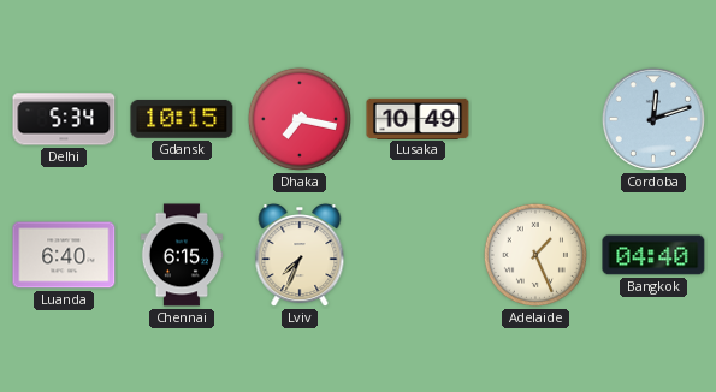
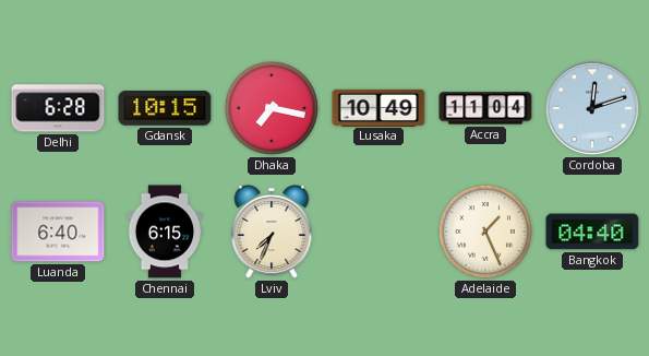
Delhi: 5:34 -> 6:28 (58, 108)
Accra: none -> 11:04 (485, 108)
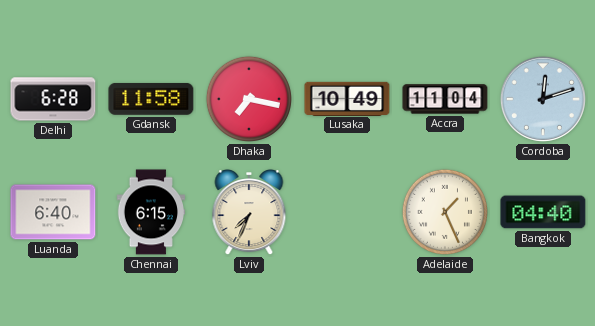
Gdansk: 10:15 -> 11:58 (151, 99)
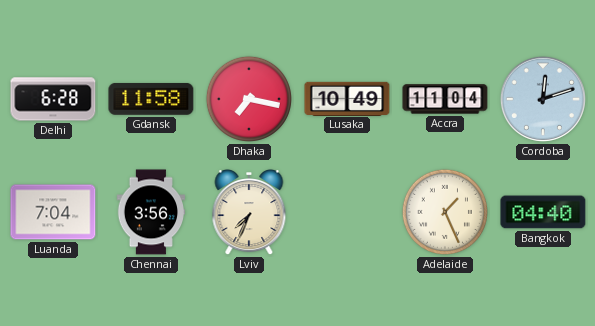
Luanda: 6:40 -> 7:04 (53, 212)
Chennai: 6:15 -> 3:56 (151, 212)
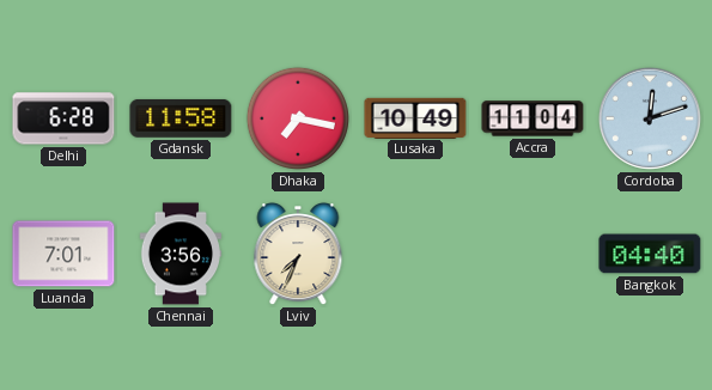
Luanda: 7:04 -> 7:01 (63, 254)
Adelaide: 1:26 -> none (445, 212)
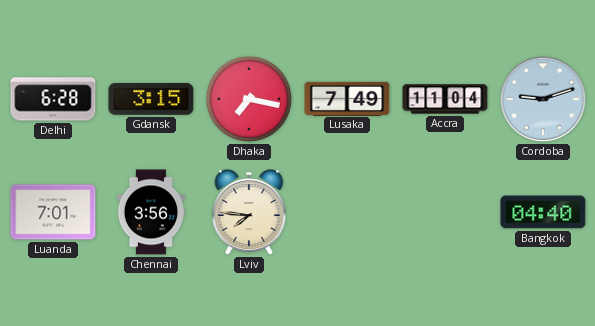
Gdansk: 11:58 -> 3:15 (151, 99)
Lusaka: 10:49 -> 7:49 (347, 98)
Cordoba: 12:12 -> 9:12 (543, 99)
Lviv: 7:34 -> 7:46 (249, 213)
